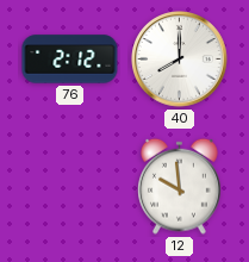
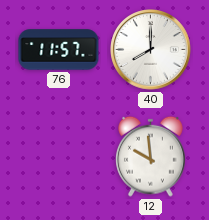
76: 2:12 -> 11:57 (59, 50)
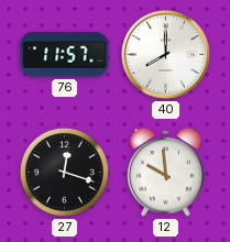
27: none -> 12:18 (64, 172)
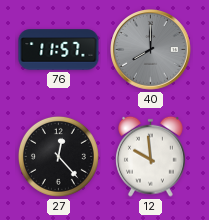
40 dial: white -> grey (151, 50)
27: 12:18 -> 12:23 (58, 156)
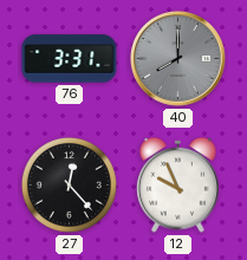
76: 11:57 -> 3:31 (70, 59)
12: 9:59 -> 9:56 (178, 184)
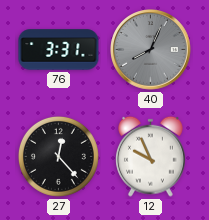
40: 8:00 -> 8:04 (151, 50)
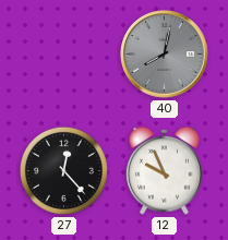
76: 3:31 -> none (59, 50)
40: 8:04 -> 8:02 (165, 55)
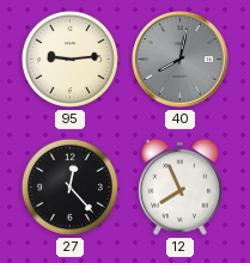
95: none -> 9:14 (69, 59)
12: 9:56 -> 7:56 (181, 186)
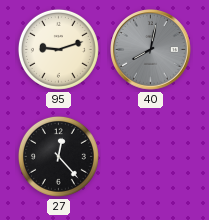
95: 9:14 -> 9:12 (58, 49)
12: 7:56 -> none (181, 186)
